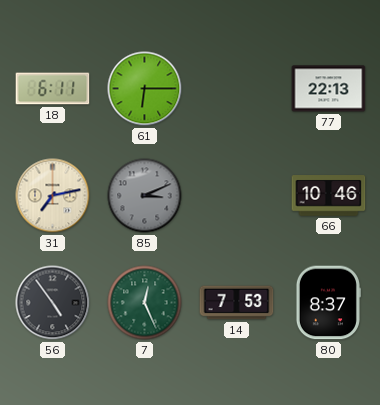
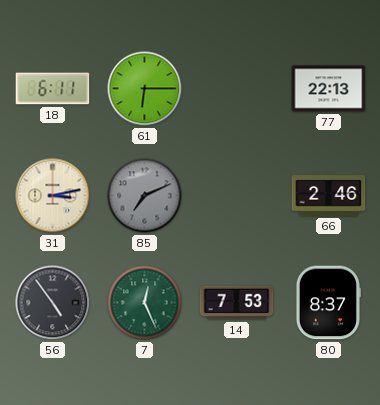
31: 7:13 -> 3:13 (53, 196)
85: 3:11 -> 7:11 (145, 196)
66: 10:46 -> 2:46 (329, 196)
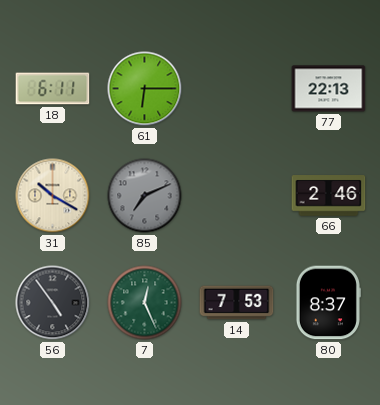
31: 3:13 -> 10:20 (53, 196)
